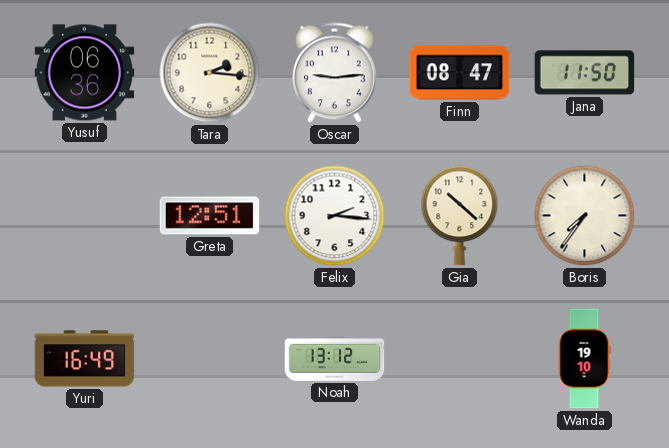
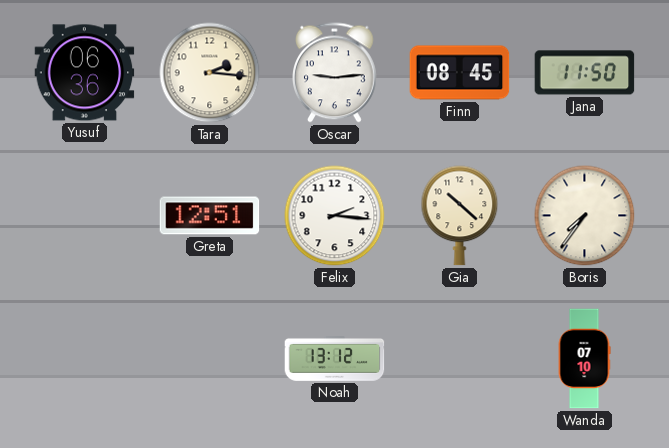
Finn: 08:47 -> 08:45 (460, 73)
Yuri: 16:49 -> none (85, 359)
Wanda: 19:10 -> 07:10 (584, 359)
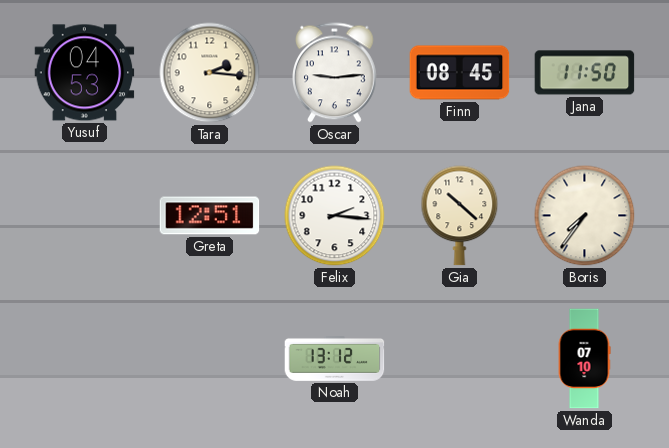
Yusuf: 06:36 -> 04:53 (85, 73)
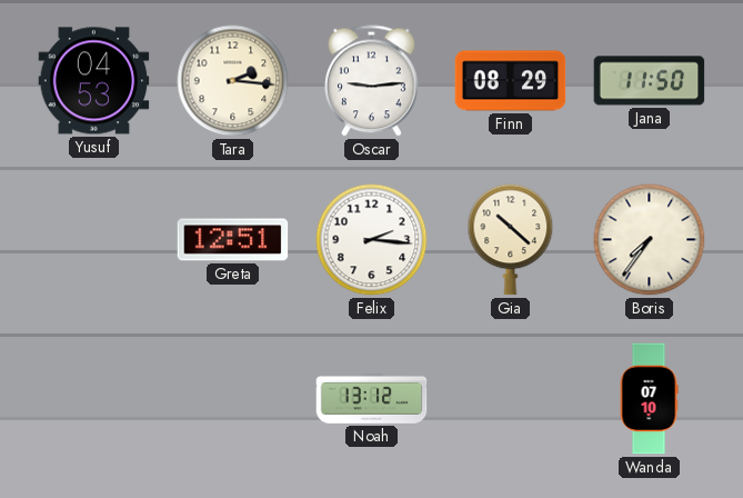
Finn: 08:45 -> 08:29 (511, 81)
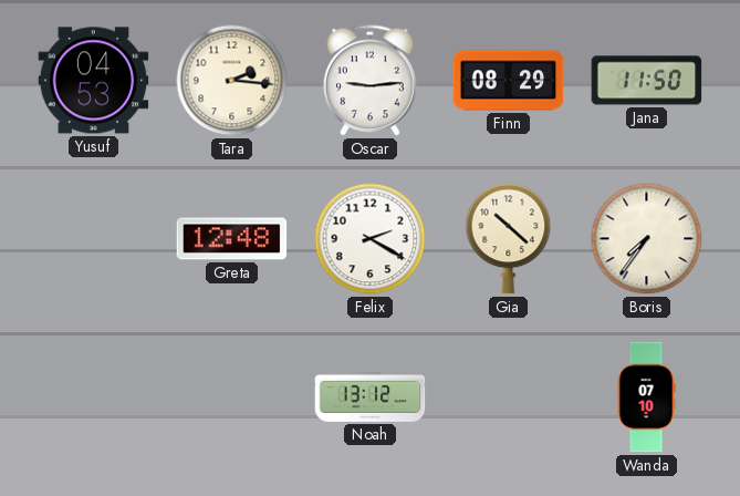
Greta: 12:51 -> 12:48 (232, 239)
Felix: 2:16 -> 2:20 (371, 239)
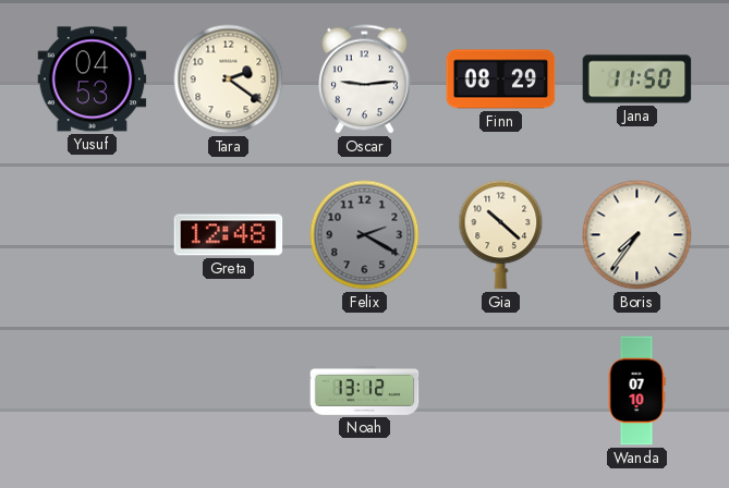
Tara: 2:16 -> 2:21 (229, 80)
Felix dial: white -> grey (365, 235)
